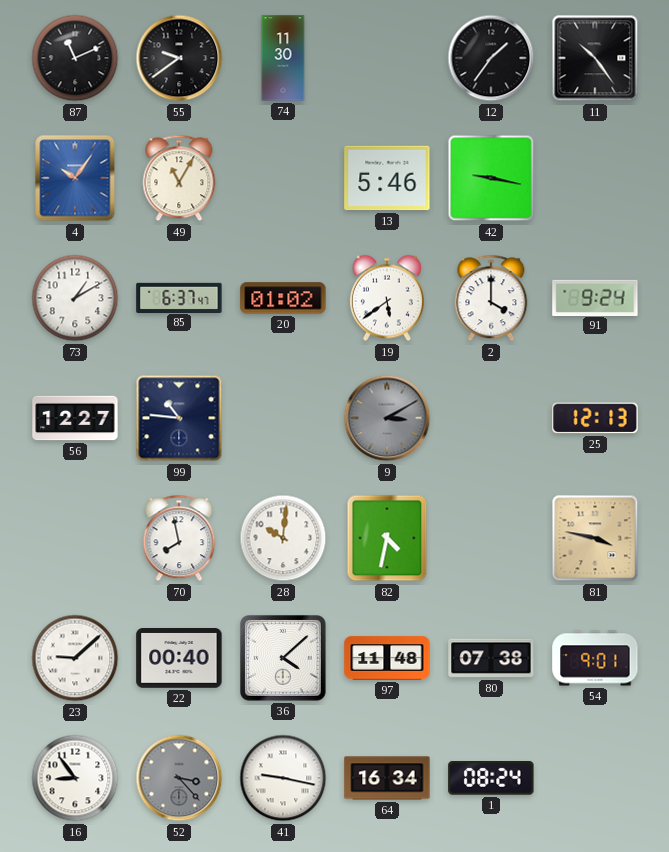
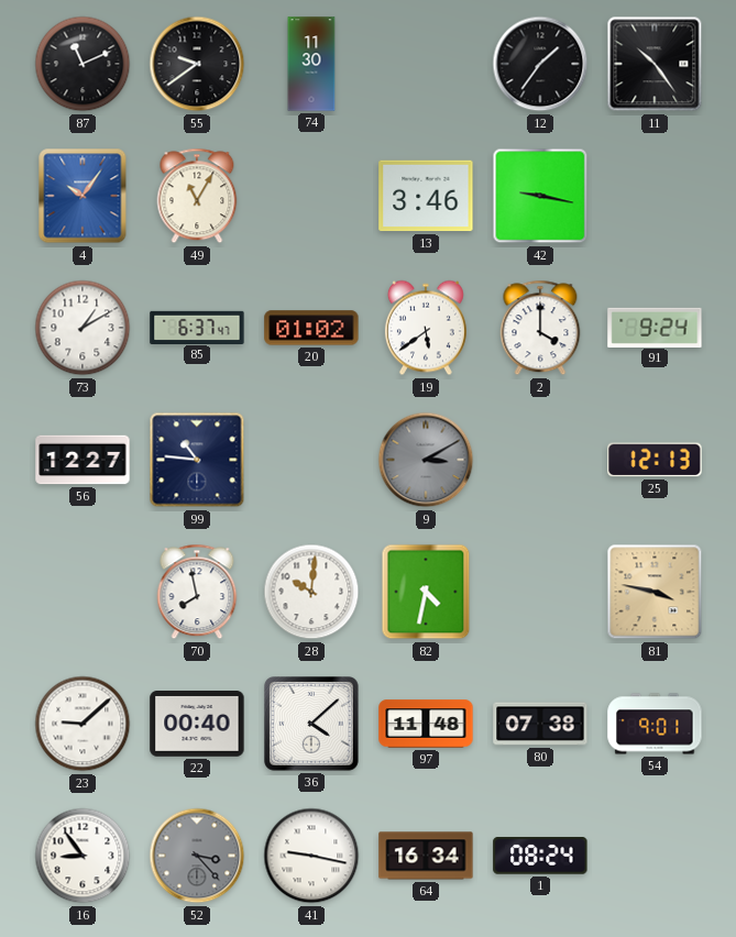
13: 5:46 -> 3:46 (426, 196)
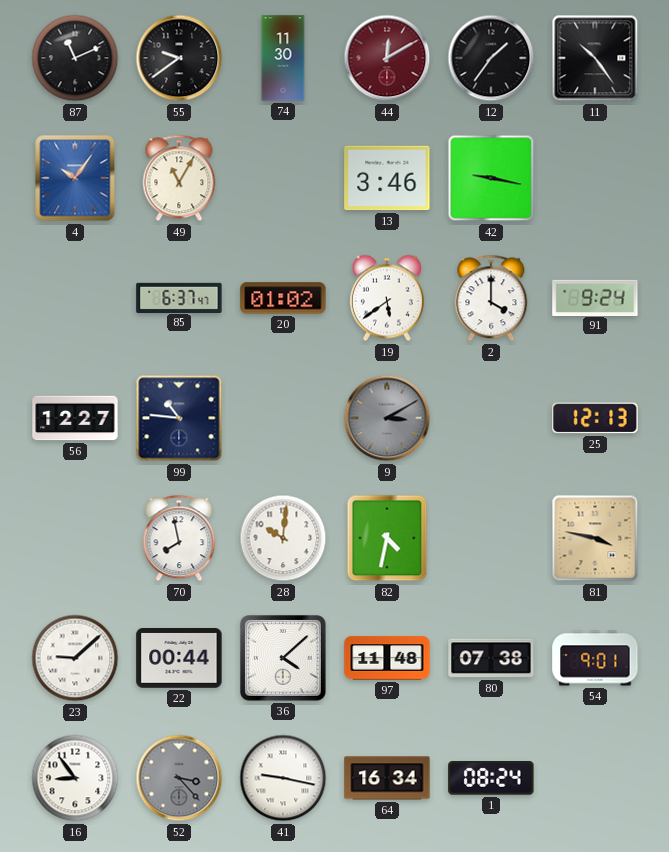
44: none -> 12:10 (387, 58)
73: 1:10 -> none (83, 328)
22: 00:40 -> 00:44 (179, 659)
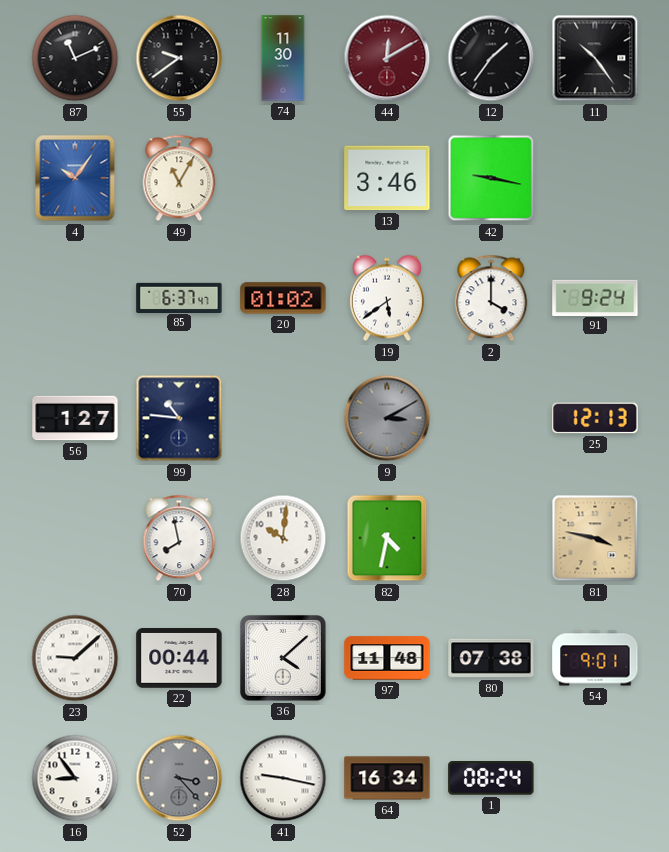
56: 12:27 -> 1:27 (75, 418)
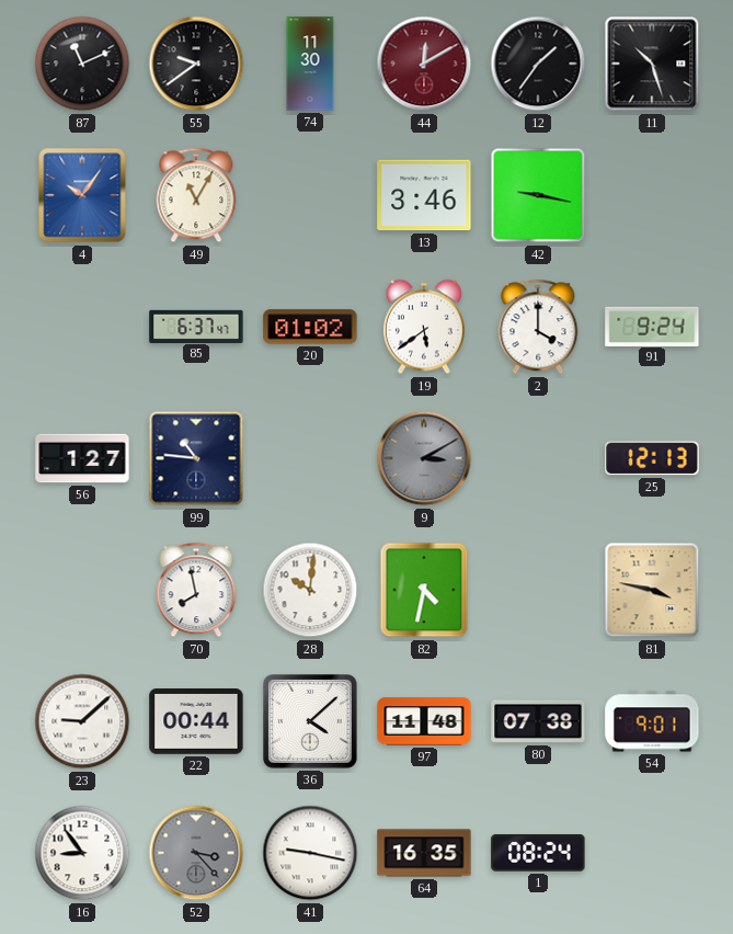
11: 10:24 -> 10:27 (652, 64)
64: 16:34 -> 16:35 (424, 853)
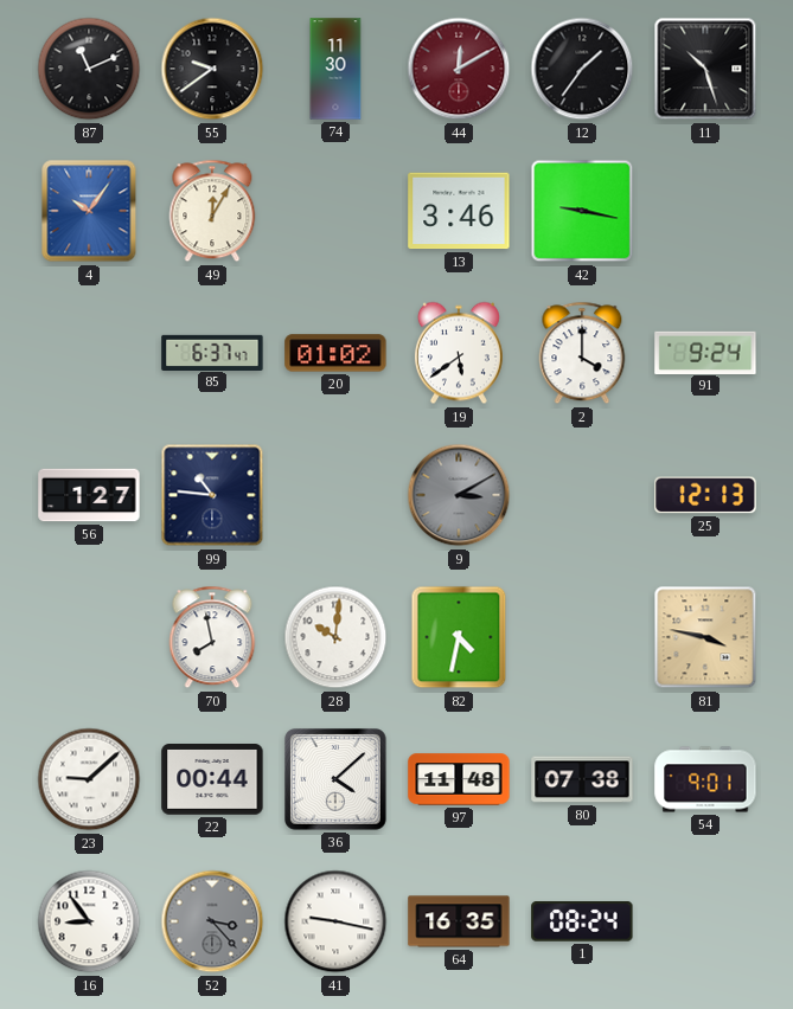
49: 11:05 -> 12:05 (212, 211)
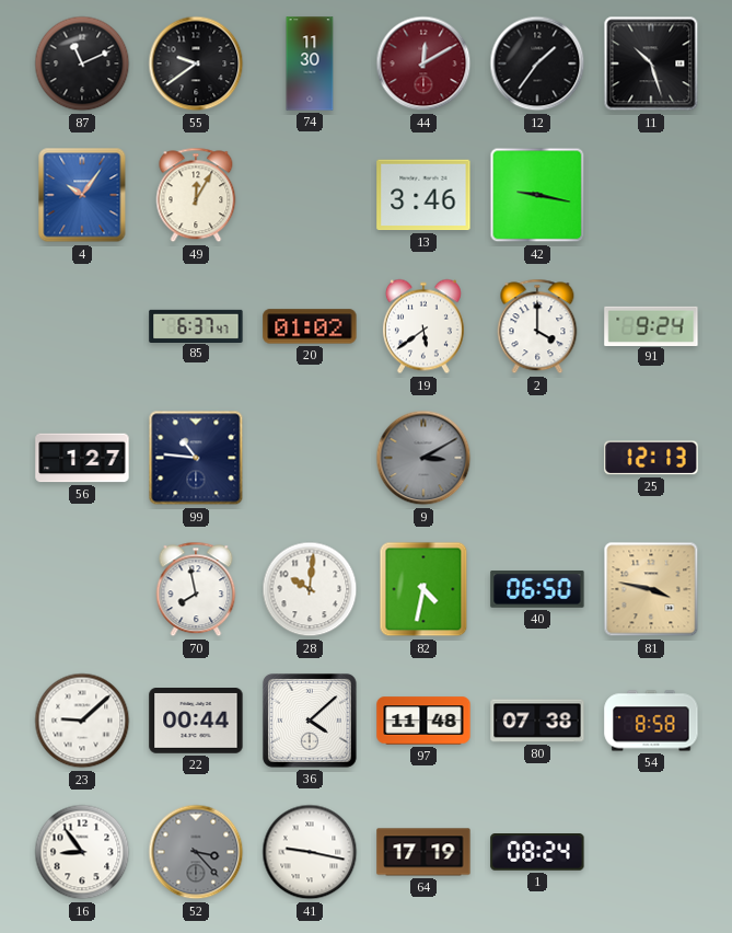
40: none -> 06:50 (537, 590)
54: 9:01 -> 8:58 (651, 721)
64: 16:35 -> 17:19 (423, 852)
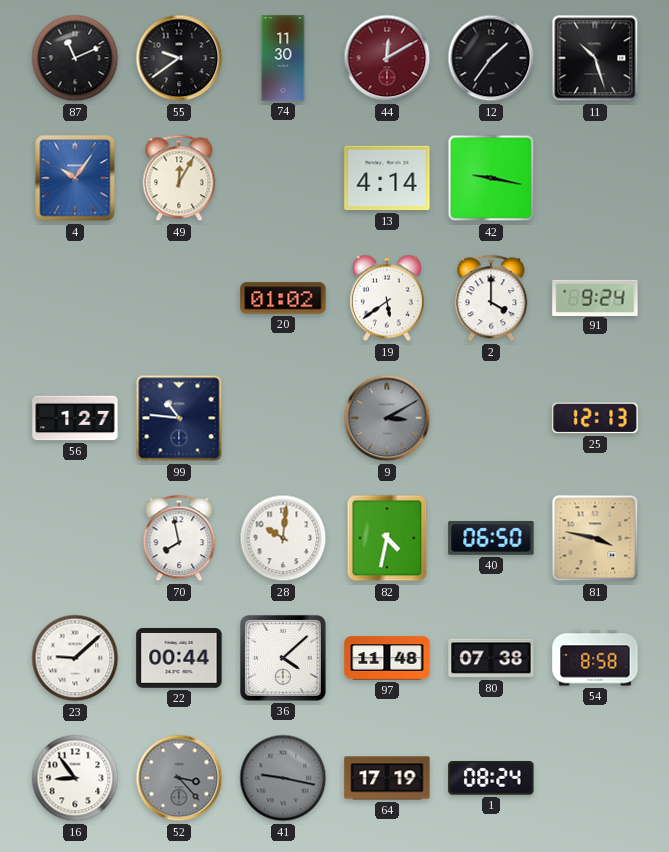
13: 3:46 -> 4:14 (387, 178)
85: 6:37 -> none (196, 325)
41 dial: white -> grey (283, 778)
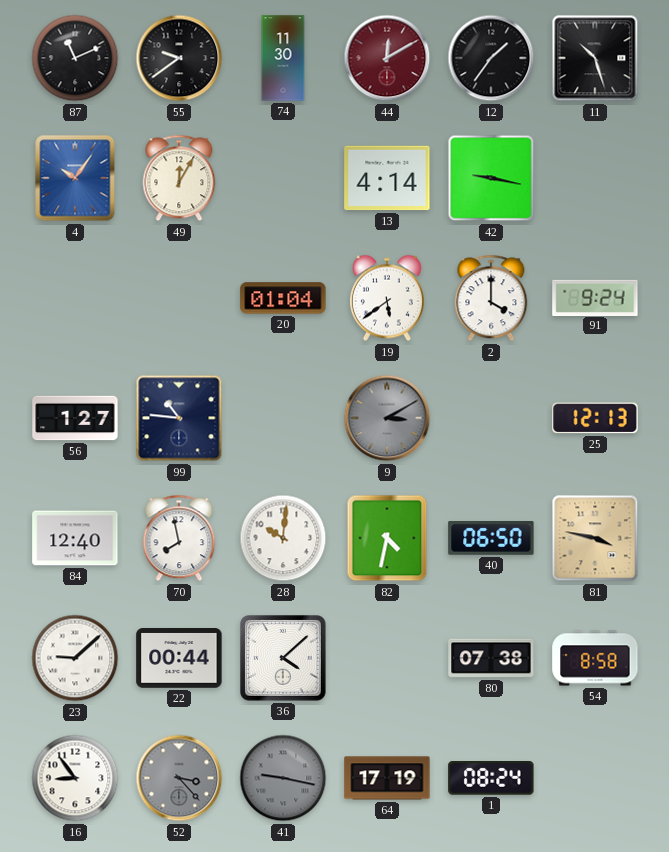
20: 01:02 -> 01:04 (283, 298)
84: none -> 12:40 (75, 538)
97: 11:48 -> none (387, 658)
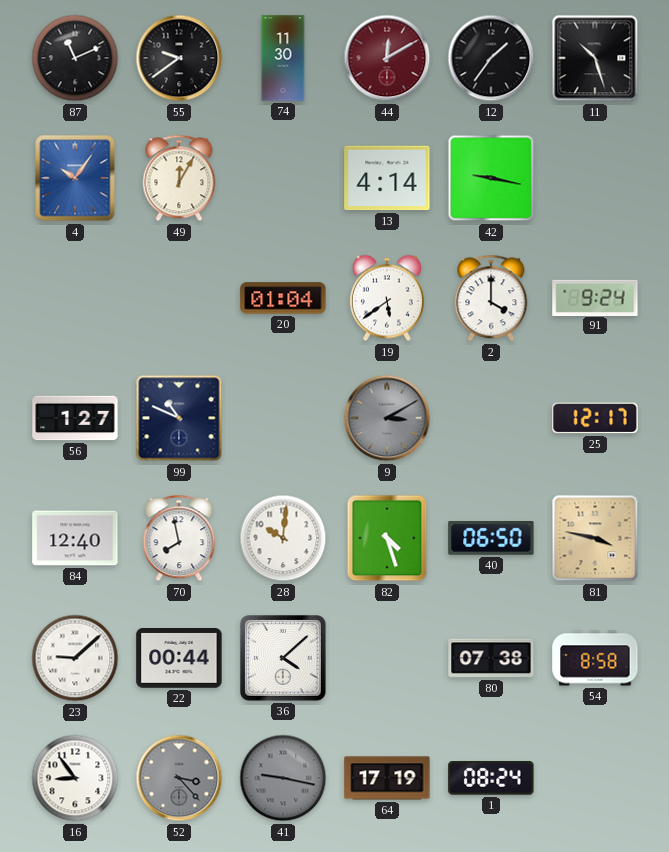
99: 10:46 -> 10:49 (179, 418)
25: 12:13 -> 12:17 (595, 418)
82: 4:32 -> 4:27 (387, 538)
